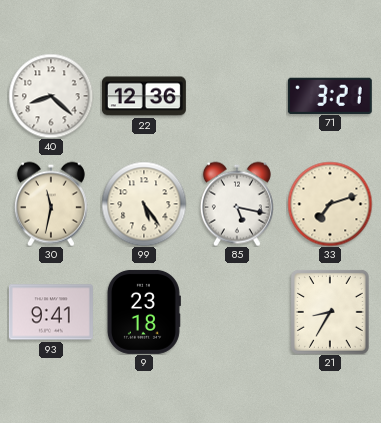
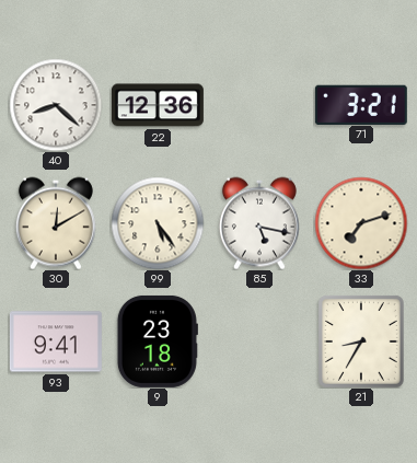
30: 11:32 -> 12:10 (56, 223)
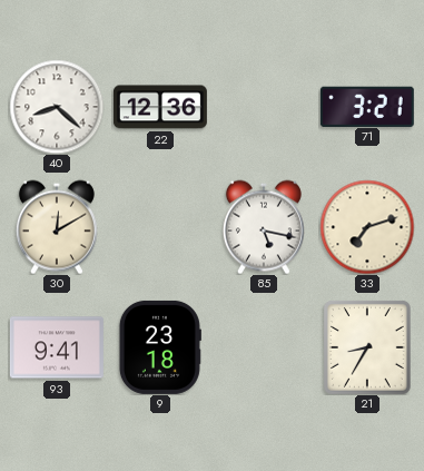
99: 5:24 -> none (158, 223)
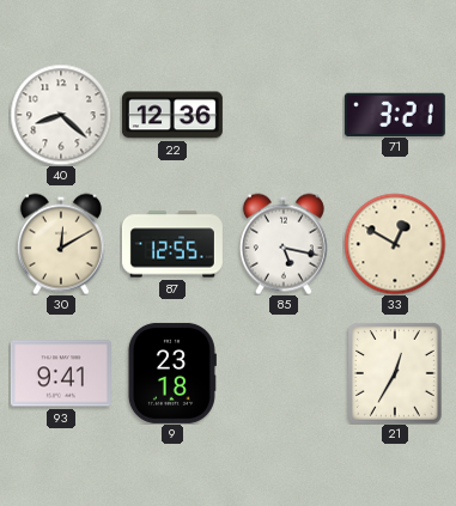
87: none -> 12:55 (172, 244)
33: 7:12 -> 12:50 (395, 244)
21: 8:35 -> 12:35 (395, 373)
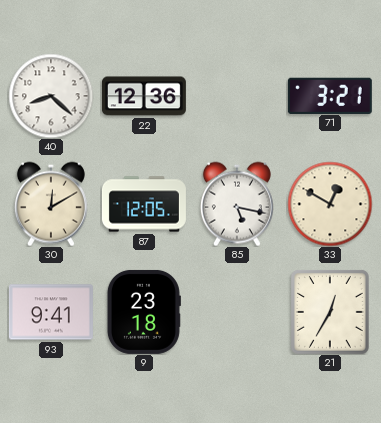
87: 12:55 -> 12:05 (144, 204)
